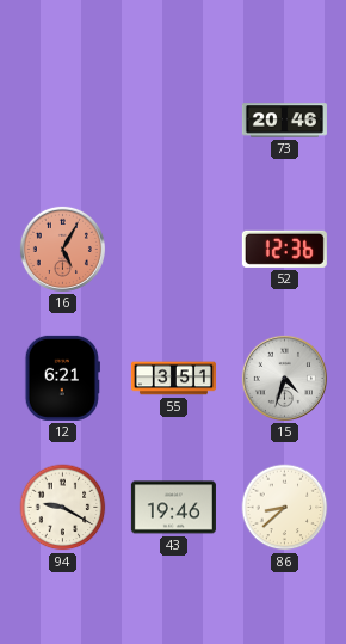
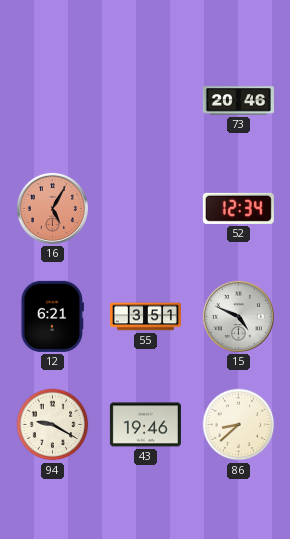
52: 12:36 -> 12:34 (238, 208)
15: 4:33 -> 4:49 (238, 316)
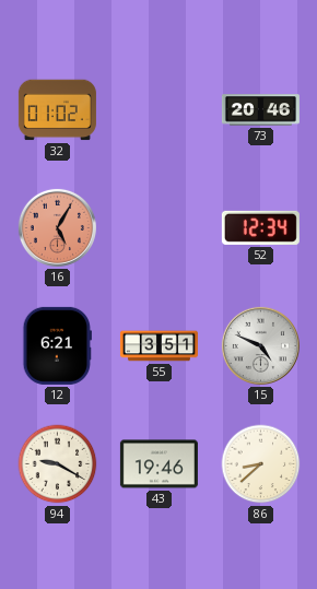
32: none -> 01:02 (57, 110)
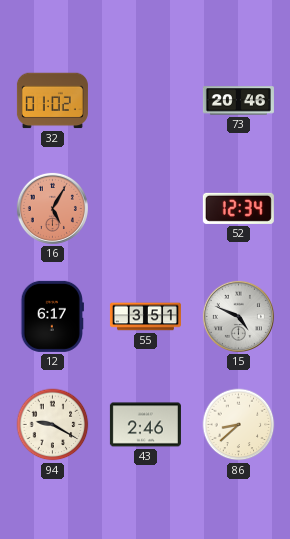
12: 6:21 -> 6:17 (52, 316)
43: 19:46 -> 2:46 (145, 425)
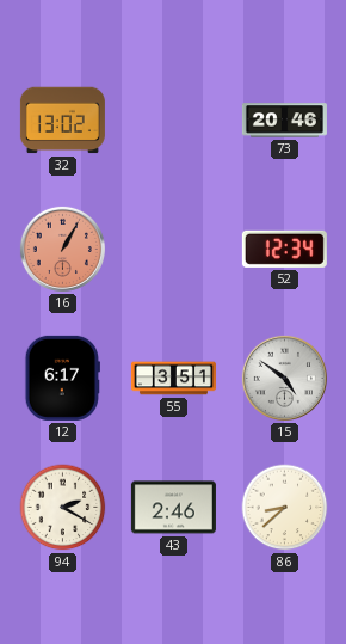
32: 01:02 -> 13:02 (62, 121)
16: 5:05 -> 1:05 (62, 249)
15: 4:49 -> 4:51 (284, 378)
94: 9:20 -> 2:20 (63, 508)
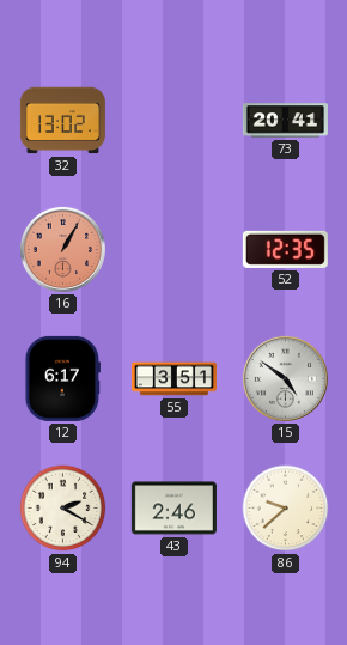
73: 20:46 -> 20:41 (285, 121)
52: 12:34 -> 12:35 (285, 249)
86: 8:38 -> 9:38 (286, 509)
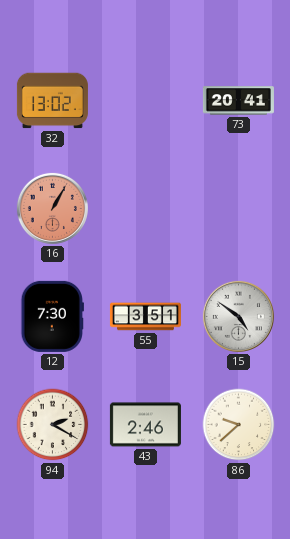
52: 12:35 -> none (285, 249)
12: 6:17 -> 7:30 (52, 316)
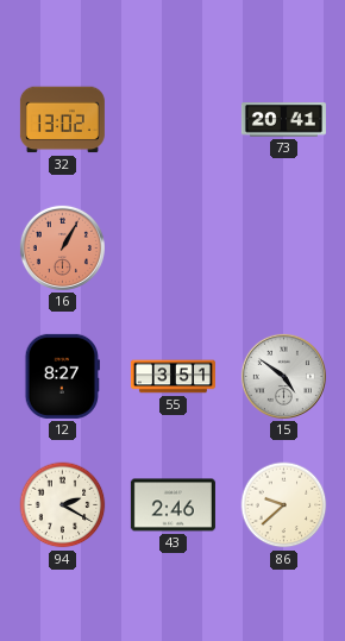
12: 7:30 -> 8:27 (62, 376)
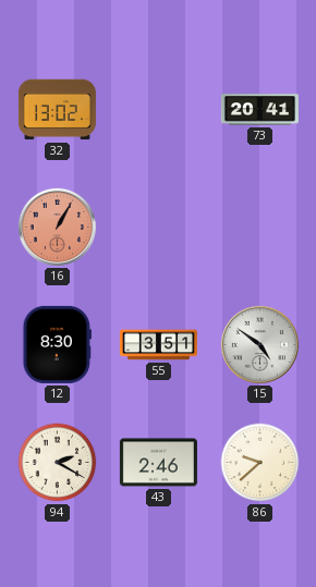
12: 8:27 -> 8:30 (57, 344)
